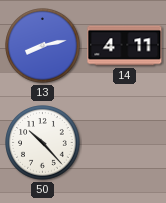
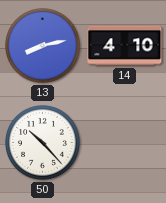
14: 4:11 -> 4:10 (125, 46)
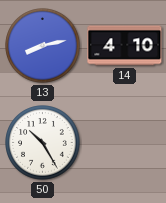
50: 10:23 -> 10:25 (43, 143)
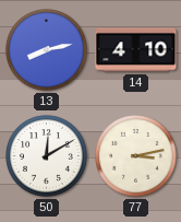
50: 10:25 -> 12:10 (47, 156)
77: none -> 3:13 (136, 156)
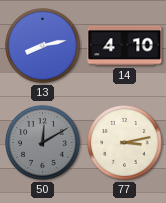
50 dial: white -> grey (43, 143)
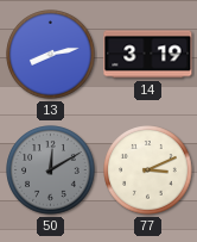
14: 4:10 -> 3:19 (148, 55)
77: 3:13 -> 3:11 (148, 170)
